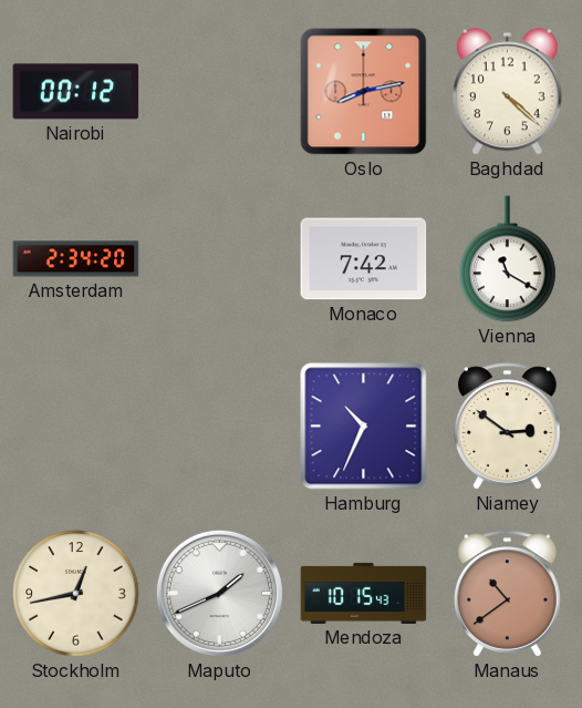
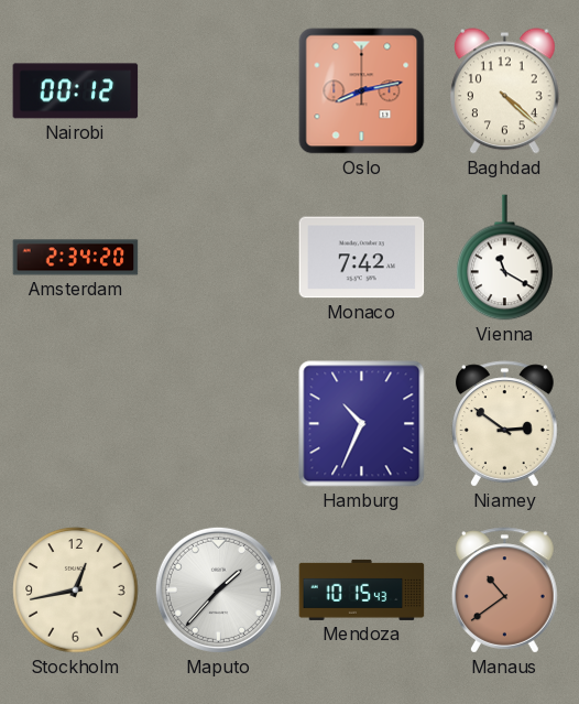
Maputo: 1:41 -> 1:37 (218, 589)
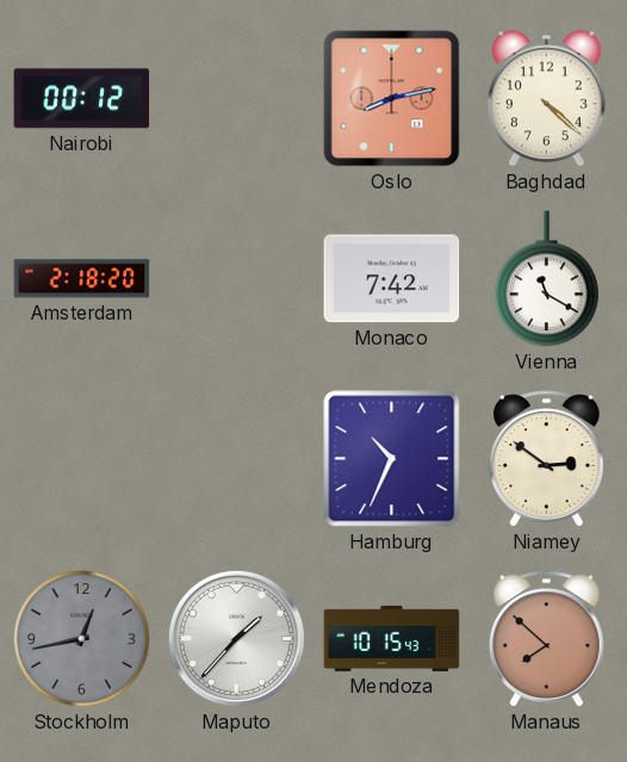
Amsterdam: 2:34 -> 2:18 (82, 279)
Stockholm dial: cream -> grey (82, 639)
Manaus: 10:39 -> 7:52 (547, 639)
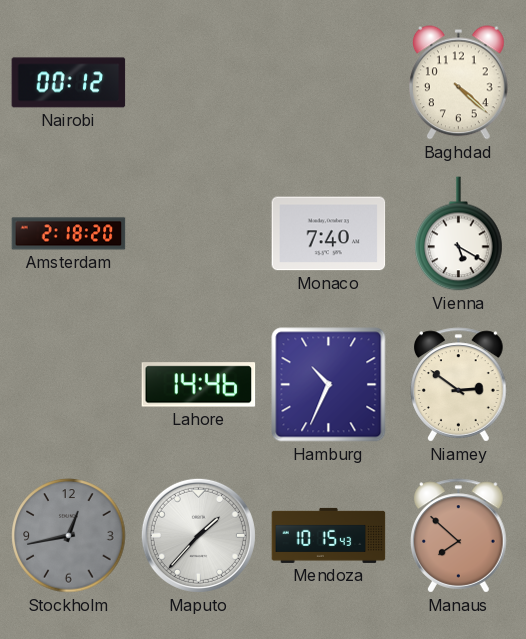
Oslo: 8:13 -> none (392, 99)
Monaco: 7:42 -> 7:40 (329, 234)
Vienna: 11:20 -> 5:20 (459, 234)
Lahore: none -> 14:46 (199, 385)
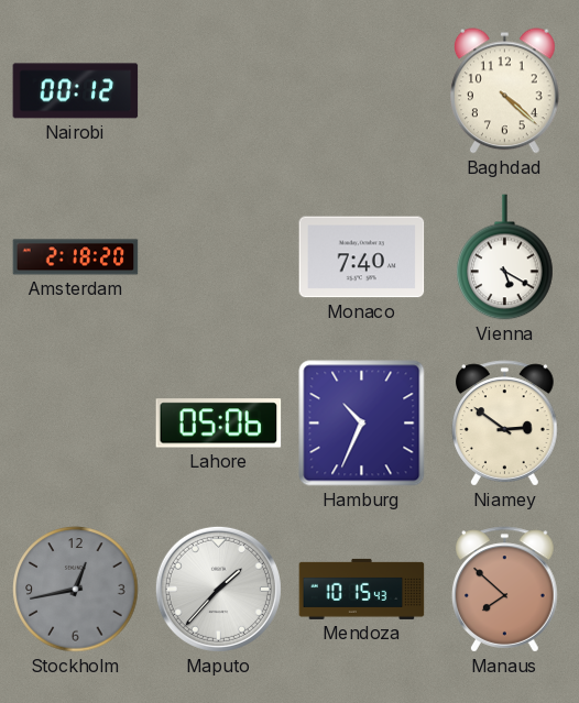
Lahore: 14:46 -> 05:06 (219, 424)
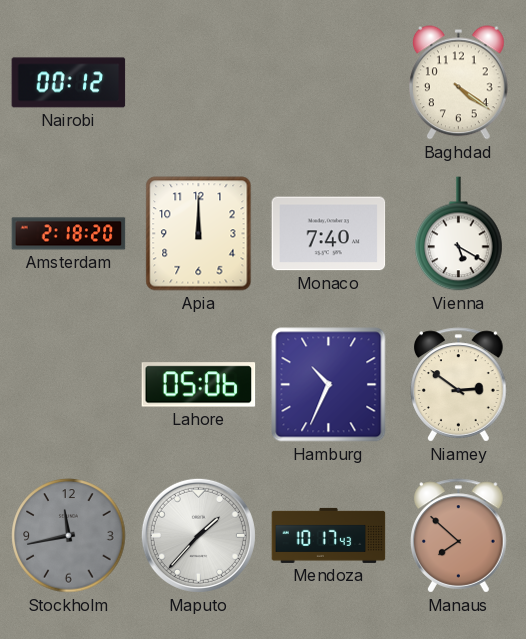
Baghdad: 4:22 -> 4:21 (459, 83)
Apia: none -> 12:00 (199, 234)
Stockholm: 12:43 -> 11:43 (69, 536)
Mendoza: 10:15 -> 10:17 (329, 535)
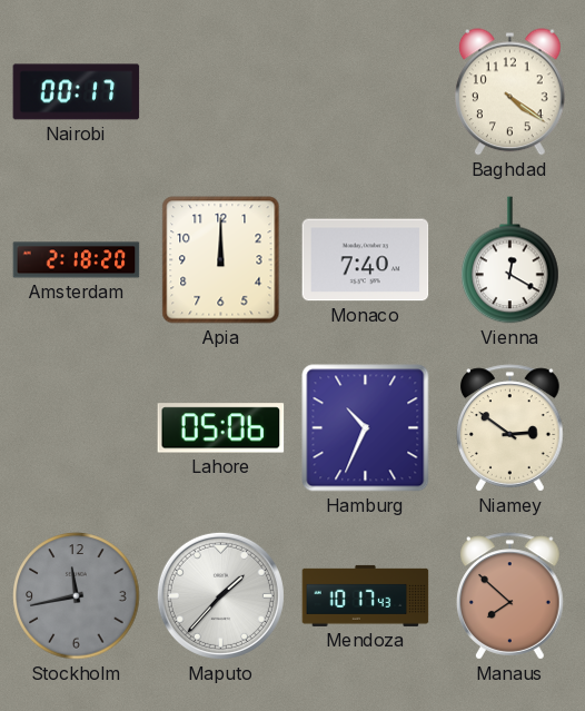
Nairobi: 00:12 -> 00:17 (77, 92)
Vienna: 5:20 -> 12:20 (510, 260)
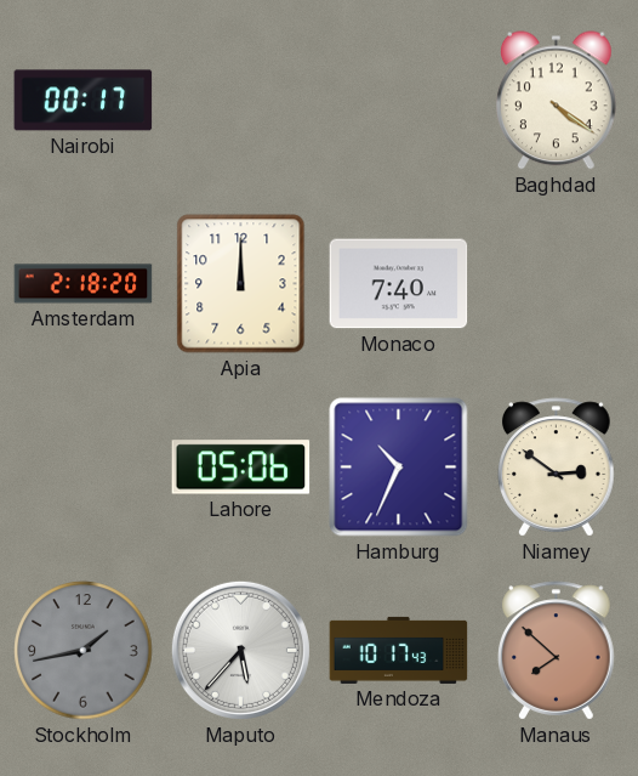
Vienna: 12:20 -> none (510, 260)
Stockholm: 11:43 -> 1:43 (84, 651)
Maputo: 1:37 -> 5:37 (240, 650)
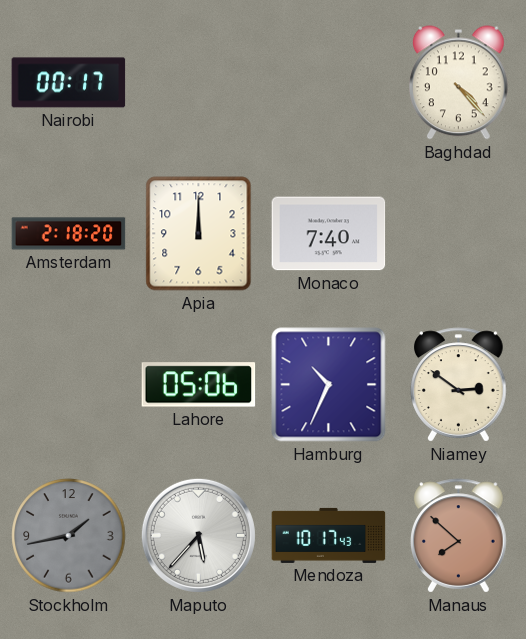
Baghdad: 4:21 -> 4:23 (459, 83)
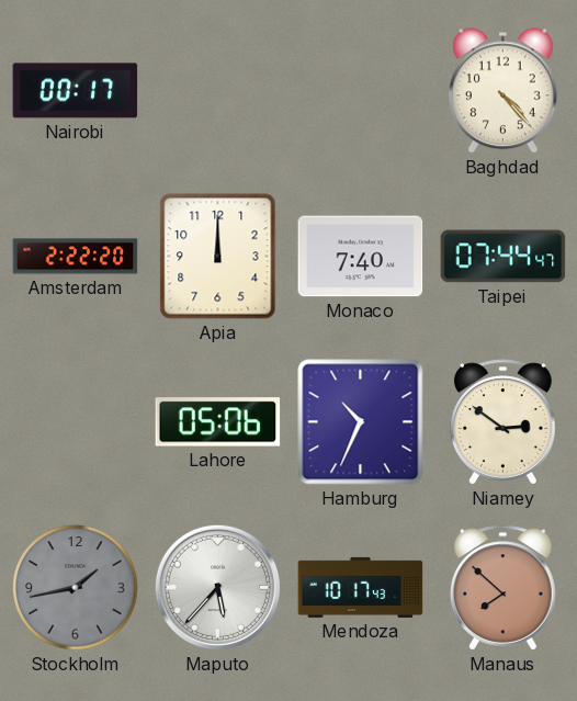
Amsterdam: 2:18 -> 2:22 (76, 257)
Taipei: none -> 07:44 (504, 257)
